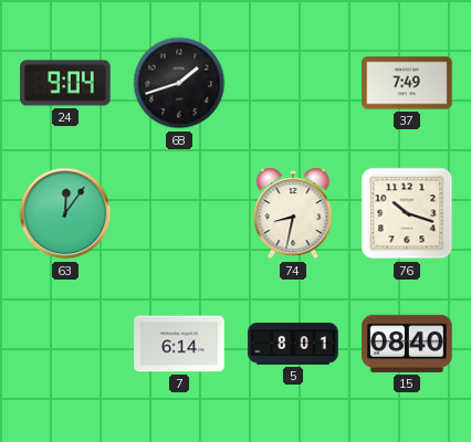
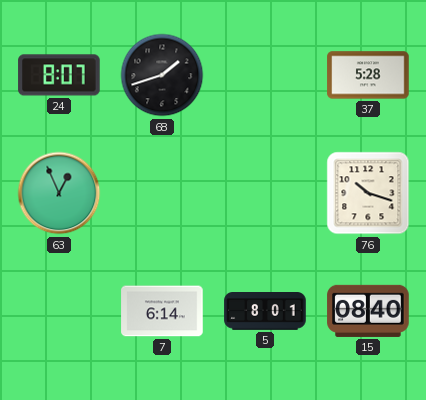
24: 9:04 -> 8:07 (59, 75)
37: 7:49 -> 5:28 (368, 75)
63: 12:06 -> 12:56 (59, 193)
74: 8:32 -> none (293, 213)
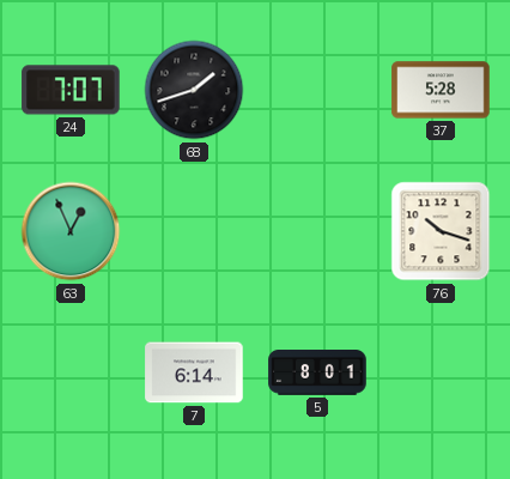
24: 8:07 -> 7:07 (71, 90)
15: 08:40 -> none (368, 311)
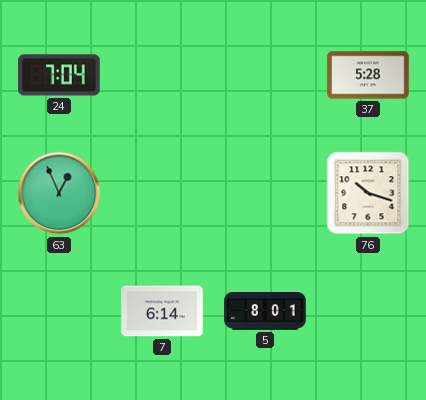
24: 7:07 -> 7:04 (59, 75)
68: 1:42 -> none (194, 90)
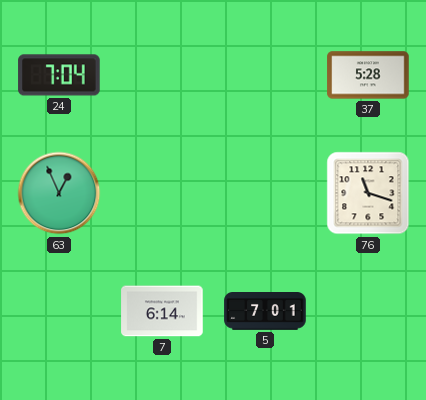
76: 10:18 -> 11:18 (368, 193)
5: 8:01 -> 7:01 (265, 312)
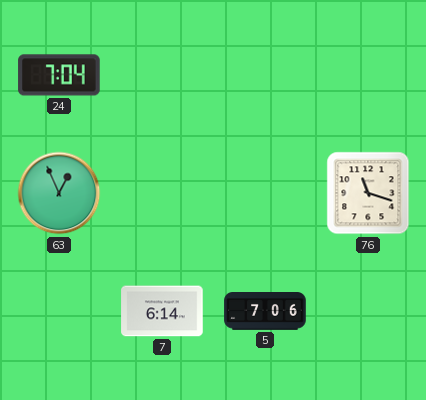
37: 5:28 -> none (368, 75)
5: 7:01 -> 7:06 (265, 312)
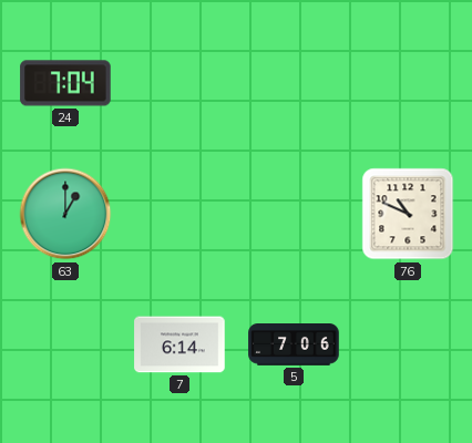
63: 12:56 -> 1:00 (65, 214)
76: 11:18 -> 10:49 (408, 214)
